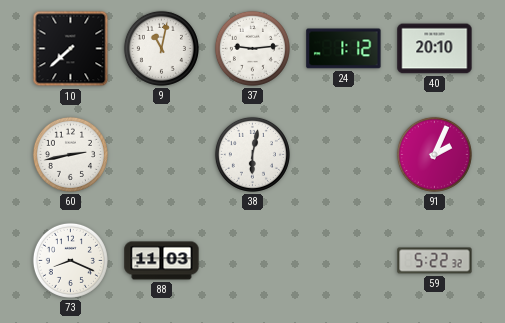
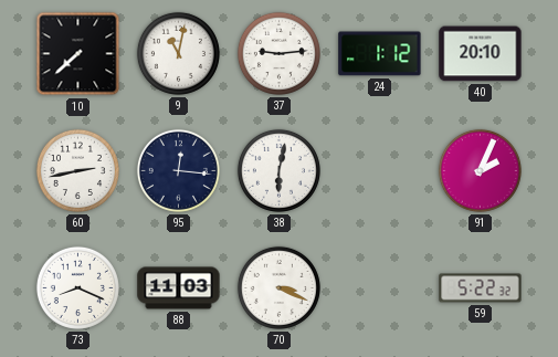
95: none -> 12:16 (178, 170)
70: none -> 3:19 (278, 287)
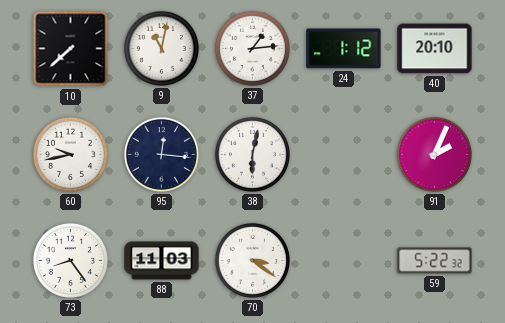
37: 9:14 -> 1:14 (252, 48)
60: 2:43 -> 9:43 (70, 154)
73: 8:19 -> 8:24 (70, 260)
70: 3:19 -> 3:21 (252, 260)
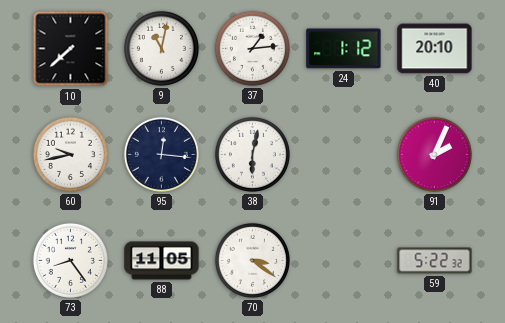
88: 11:03 -> 11:05 (162, 261)
